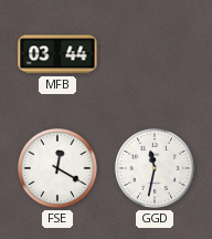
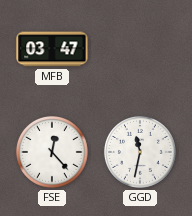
MFB: 03:44 -> 03:47 (52, 49)
FSE: 12:20 -> 12:23 (52, 152)
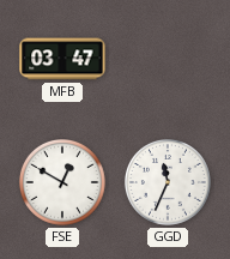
FSE: 12:23 -> 12:50 (62, 182)
GGD: 11:32 -> 11:34 (168, 182)
